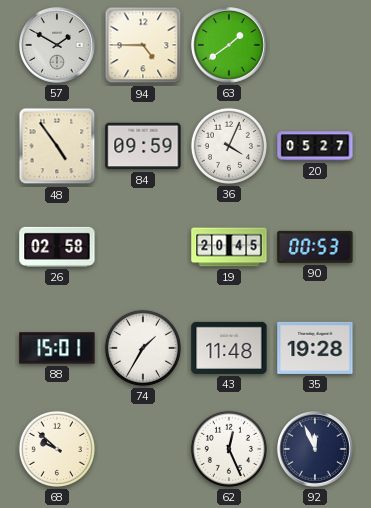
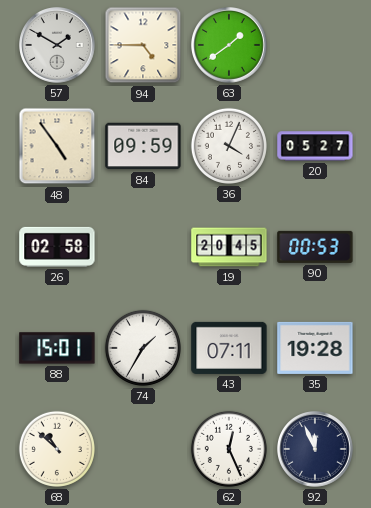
43: 11:48 -> 07:11 (229, 348)
68: 9:52 -> 10:52 (57, 449)
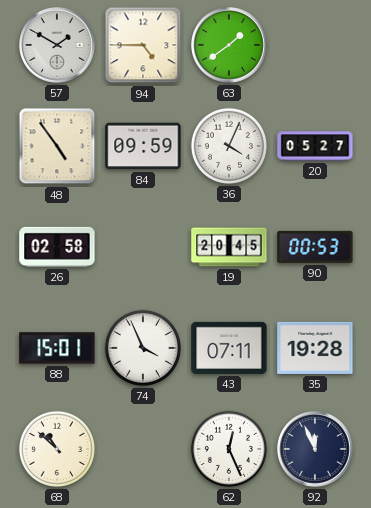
74: 1:35 -> 3:56 (143, 348)
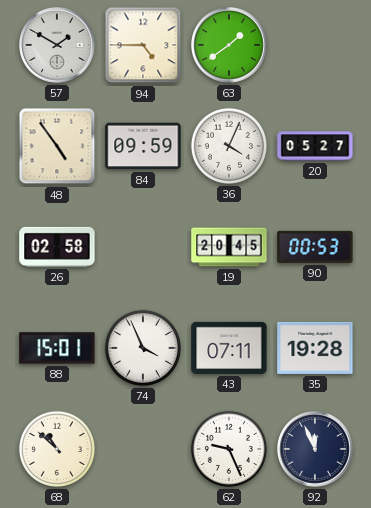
62: 12:26 -> 9:26 (229, 449)
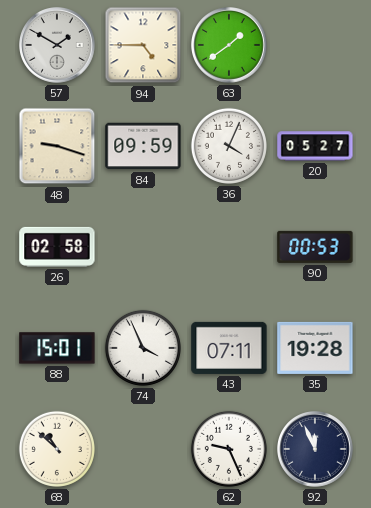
48: 4:54 -> 9:18 (57, 146)
19: 20:45 -> none (229, 247)
